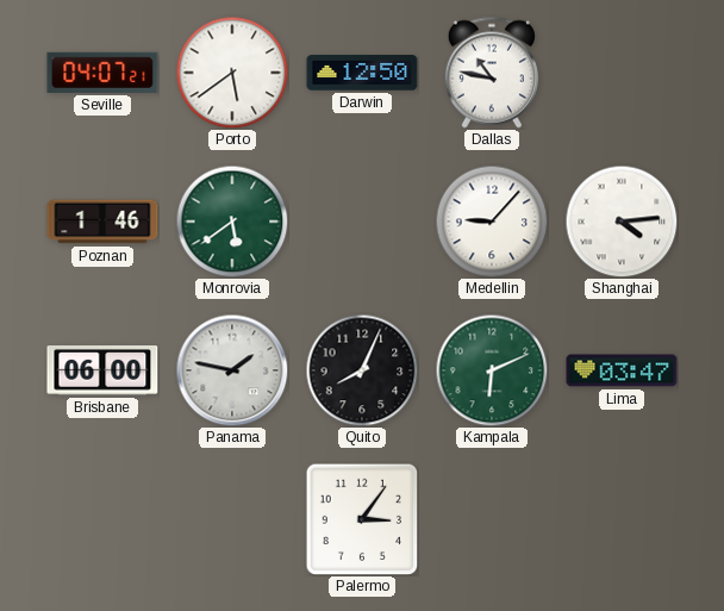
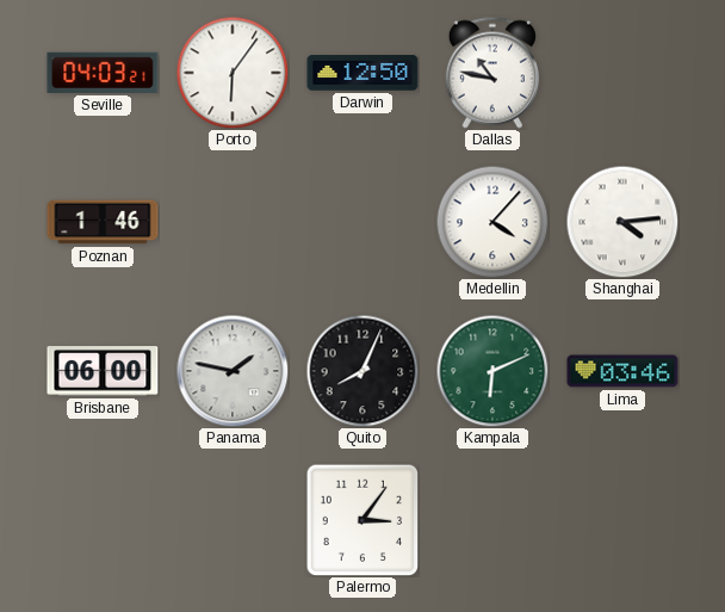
Seville: 04:07 -> 04:03 (103, 73)
Porto: 5:39 -> 6:06 (233, 73)
Monrovia: 5:39 -> none (232, 222)
Medellin: 9:07 -> 4:07 (492, 222)
Lima: 03:47 -> 03:46 (622, 371)
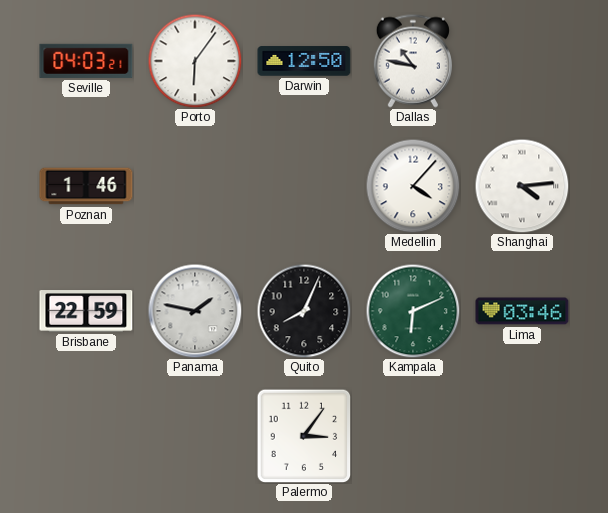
Brisbane: 06:00 -> 22:59 (86, 311)
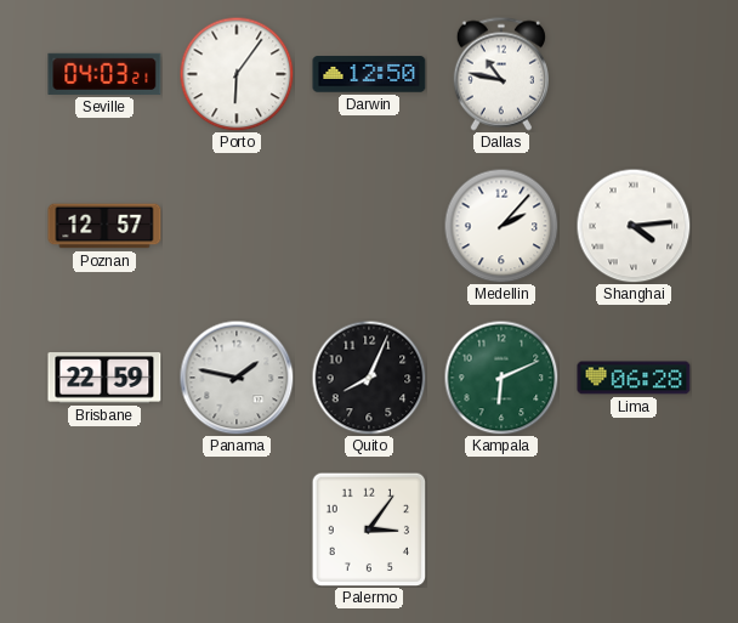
Poznan: 1:46 -> 12:57 (104, 226)
Medellin: 4:07 -> 2:07 (501, 226)
Lima: 03:46 -> 06:28 (634, 378)
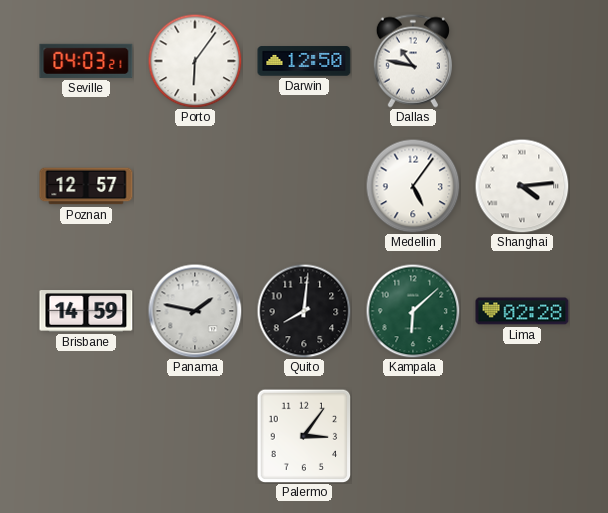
Medellin: 2:07 -> 5:06 (413, 186)
Brisbane: 22:59 -> 14:59 (86, 311)
Quito: 8:04 -> 8:01 (304, 311)
Kampala: 6:11 -> 6:08 (413, 311)
Lima: 06:28 -> 02:28 (522, 311)
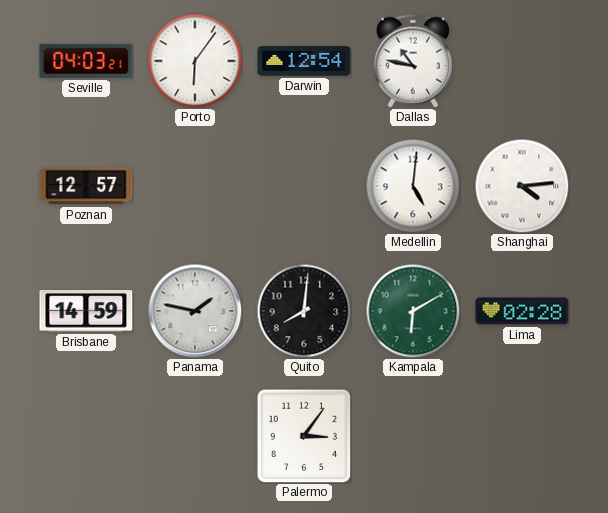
Darwin: 12:50 -> 12:54 (304, 61)
Medellin: 5:06 -> 5:01 (413, 186)
Kampala: 6:08 -> 6:10 (413, 311)
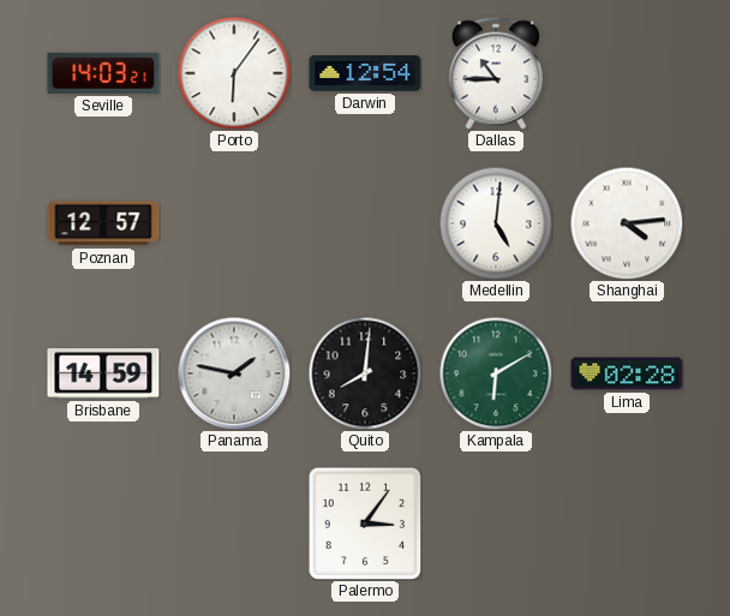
Seville: 04:03 -> 14:03 (103, 73)
Dallas: 10:47 -> 10:45 (496, 73)
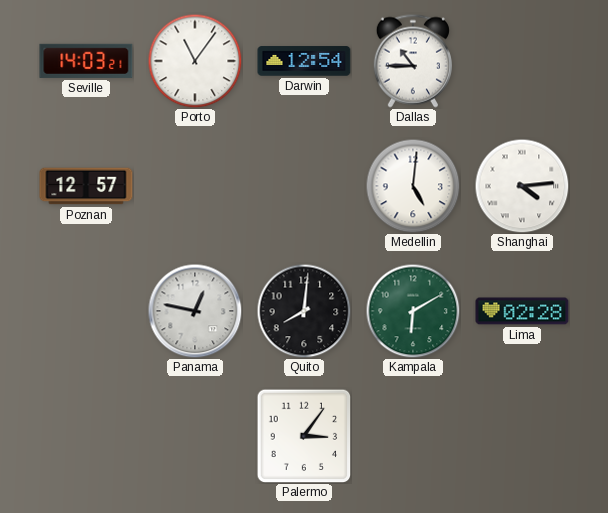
Porto: 6:06 -> 11:06 (195, 61)
Brisbane: 14:59 -> none (103, 373)
Panama: 1:47 -> 12:47 (195, 311)
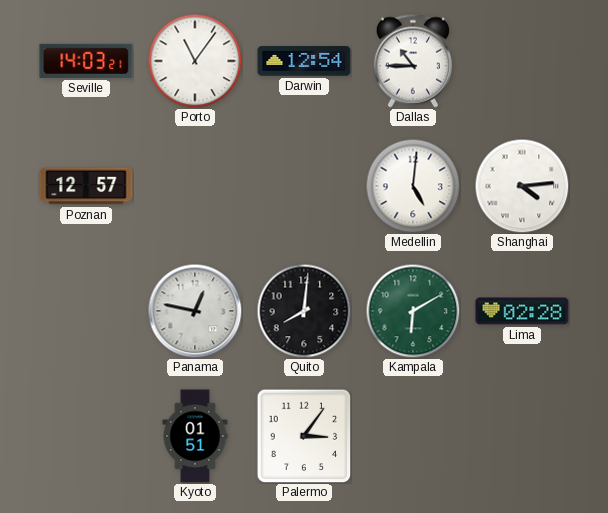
Kyoto: none -> 01:51 (195, 436)
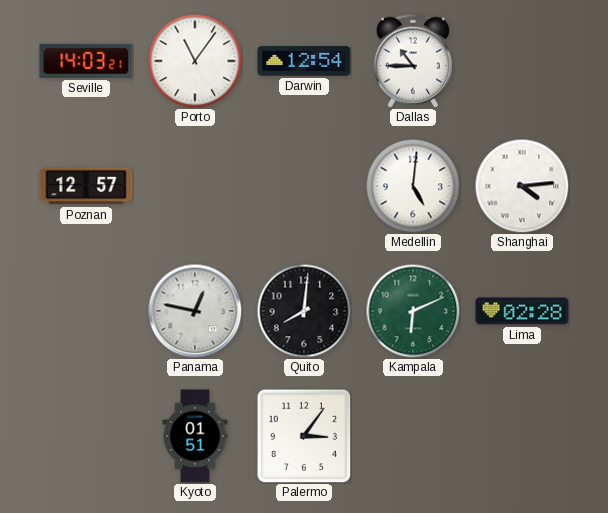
Kampala: 6:10 -> 6:11 (413, 311)
